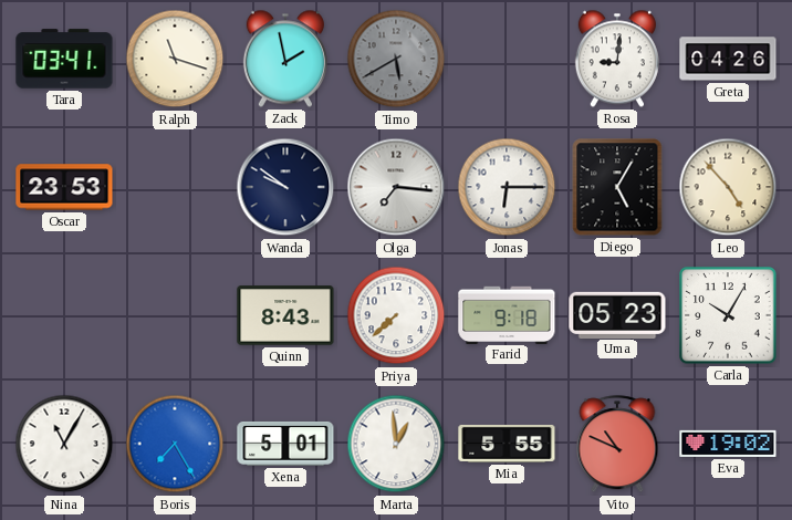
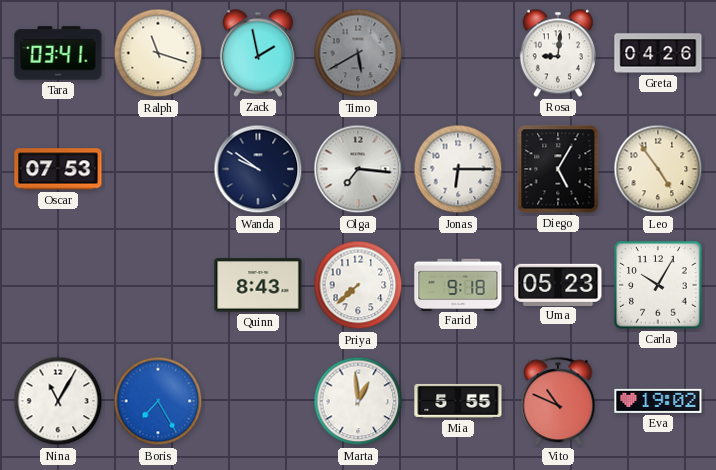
Oscar: 23:53 -> 07:53 (58, 169)
Leo: 4:53 -> 4:54 (658, 169)
Xena: 5:01 -> none (285, 444)
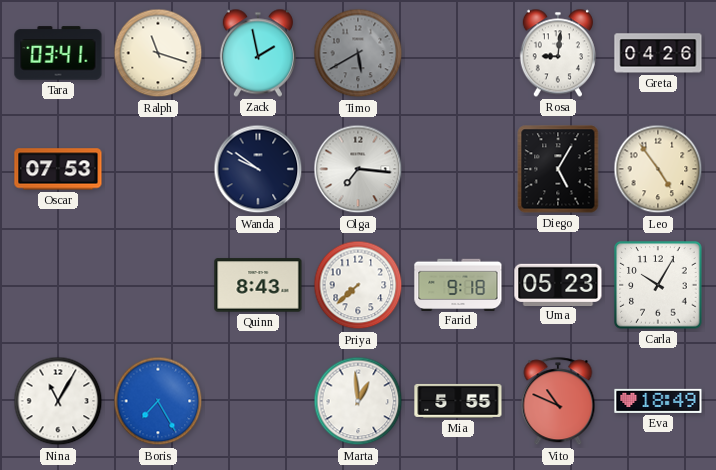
Jonas: 6:15 -> none (458, 169)
Eva: 19:02 -> 18:49 (658, 401)
